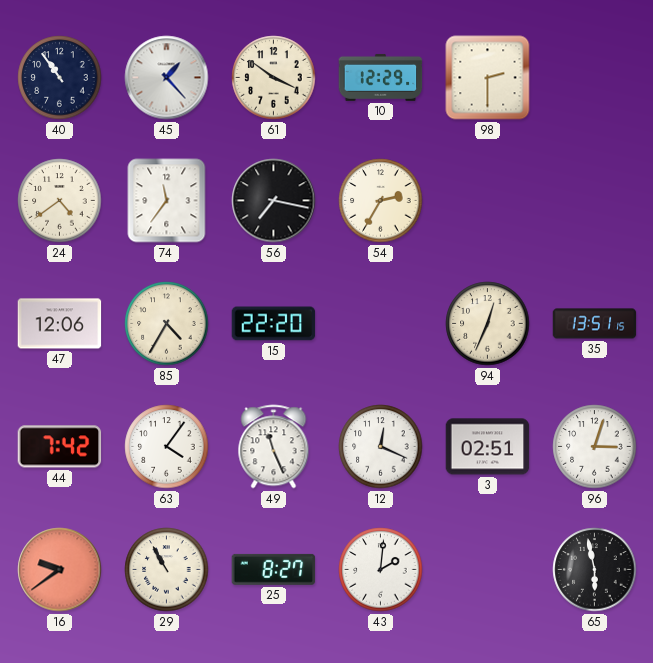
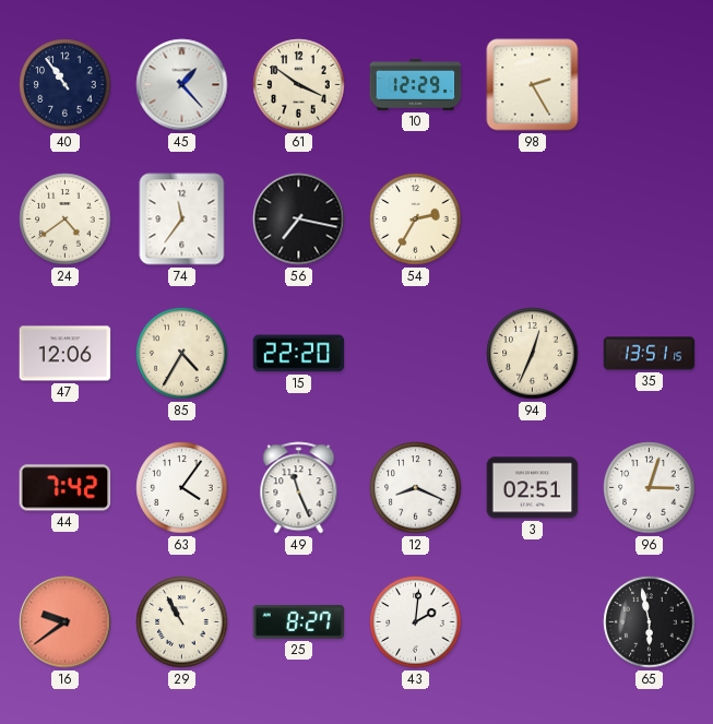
98: 2:30 -> 2:25 (533, 85)
12: 12:19 -> 8:19 (416, 488)
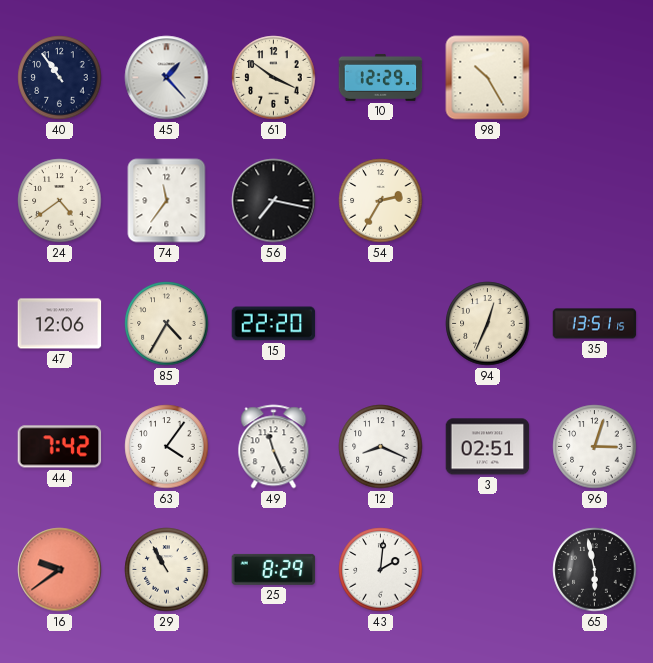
98: 2:25 -> 10:25 (488, 78)
25: 8:27 -> 8:29 (274, 569)
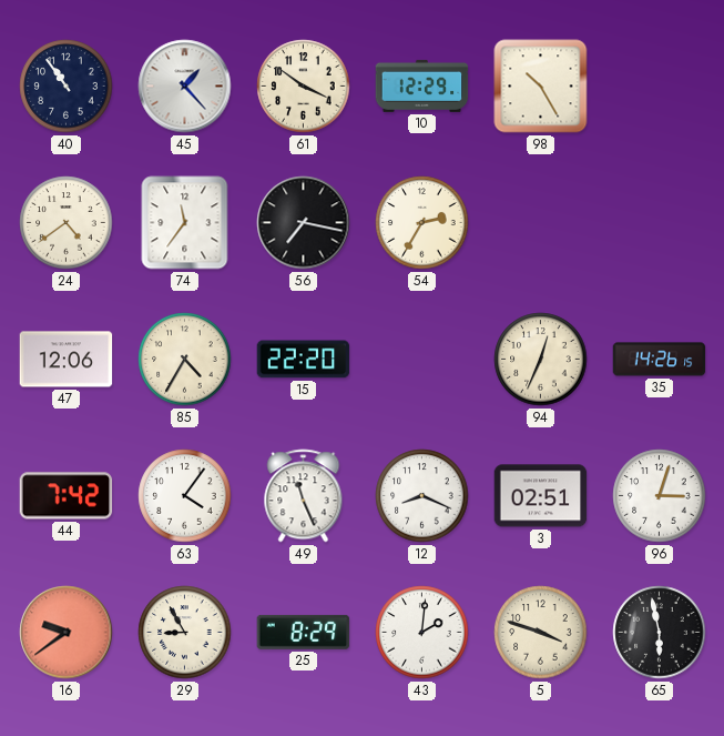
35: 13:51 -> 14:26 (660, 360)
29: 10:55 -> 8:55 (185, 633)
5: none -> 3:48 (541, 633)
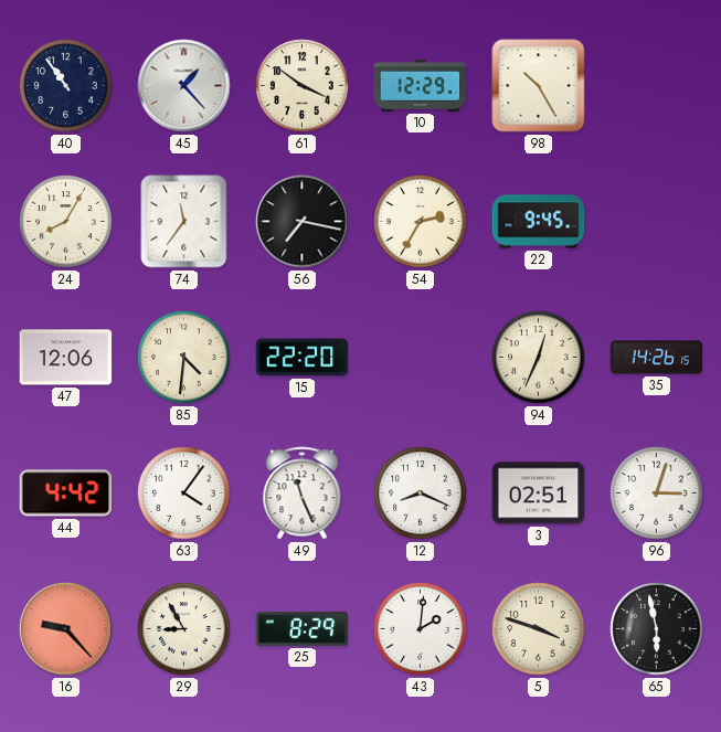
24: 4:39 -> 8:05 (66, 222)
22: none -> 9:45 (539, 222)
85: 4:35 -> 4:31 (184, 358)
44: 7:42 -> 4:42 (66, 494)
16: 9:39 -> 9:23 (66, 629)
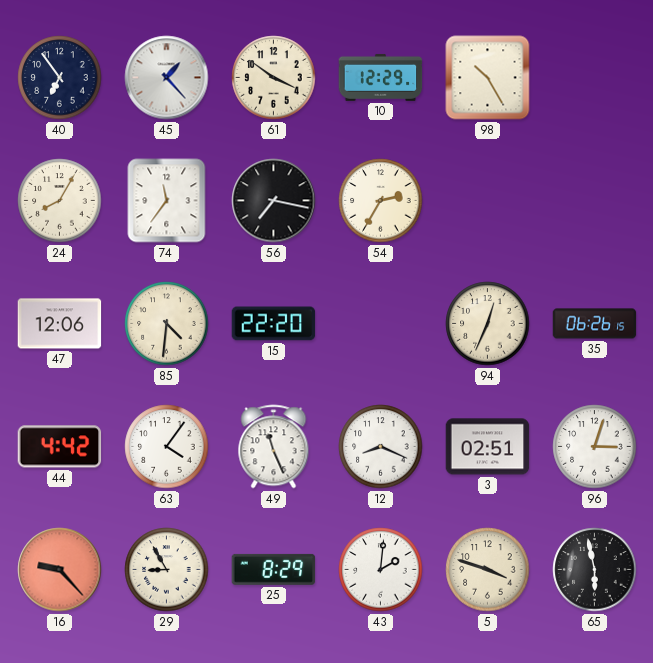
40: 10:54 -> 6:54 (60, 78)
22: 9:45 -> none (539, 222)
35: 14:26 -> 06:26 (595, 324)
